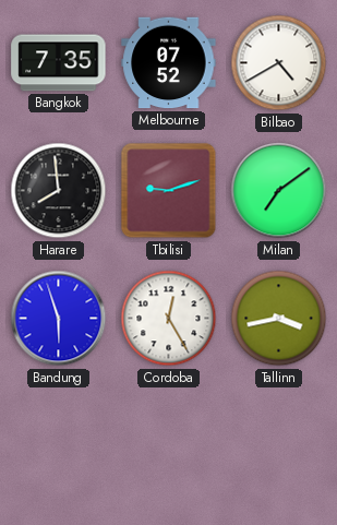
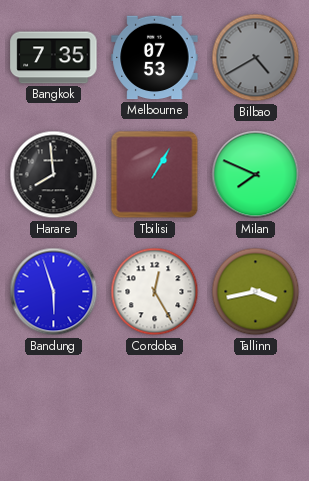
Melbourne: 07:52 -> 07:53 (155, 58)
Bilbao dial: white -> grey (256, 58)
Tbilisi: 9:12 -> 1:05 (155, 175)
Milan: 7:09 -> 7:49 (256, 175)
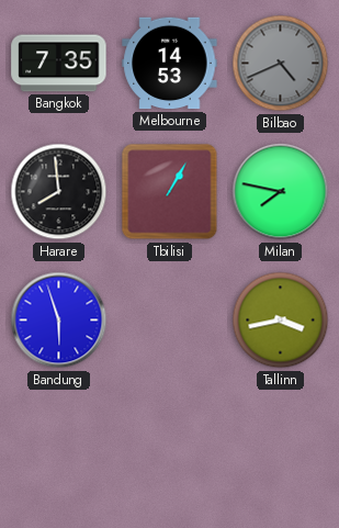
Melbourne: 07:53 -> 14:53 (170, 64)
Bilbao: 4:40 -> 4:41 (281, 64)
Milan: 7:49 -> 7:47 (281, 192)
Cordoba: 12:25 -> none (155, 292)
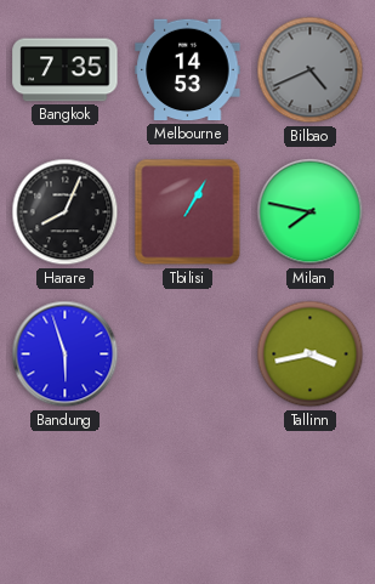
Harare: 7:59 -> 8:04 (66, 212)
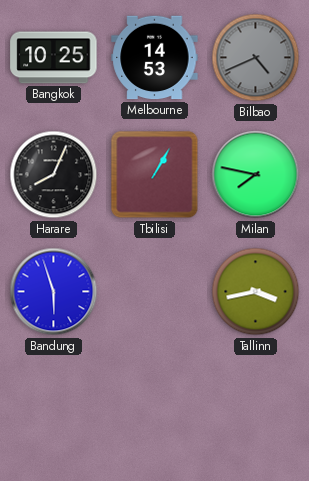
Bangkok: 7:35 -> 10:25 (54, 58)
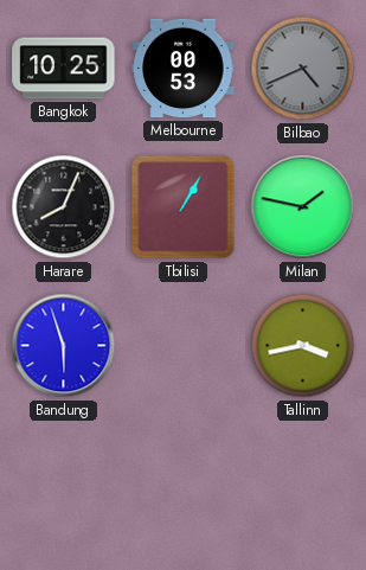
Melbourne: 14:53 -> 00:53 (184, 69)
Milan: 7:47 -> 1:47 (303, 207)
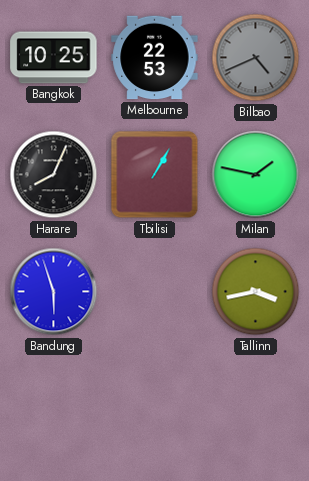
Melbourne: 00:53 -> 22:53 (155, 58)
